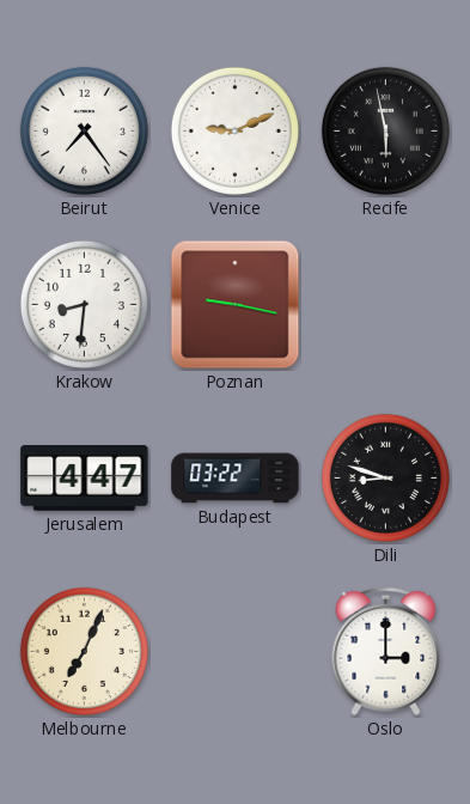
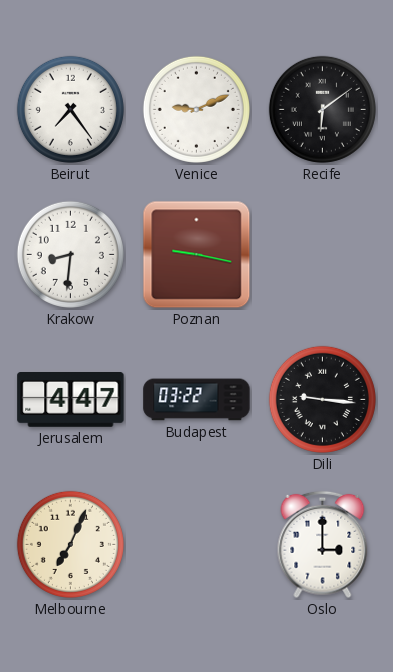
Recife: 5:58 -> 6:09 (322, 109)
Dili: 8:48 -> 9:16 (322, 399)
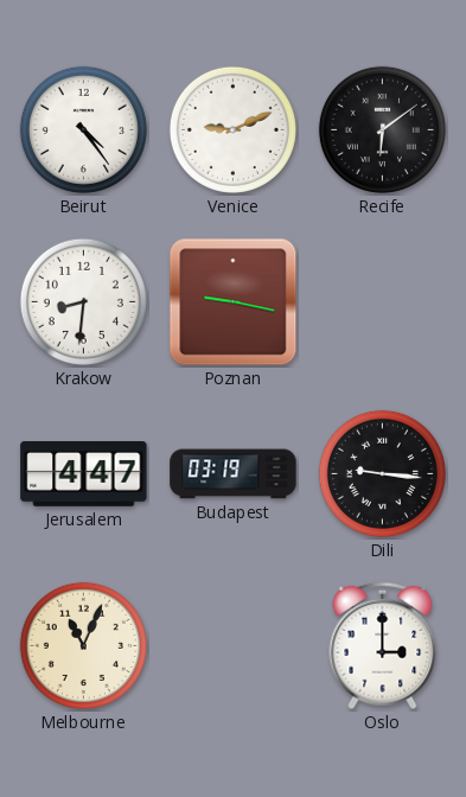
Beirut: 7:24 -> 4:24 (83, 129)
Budapest: 03:22 -> 03:19 (234, 474)
Melbourne: 7:04 -> 11:04 (83, 645)
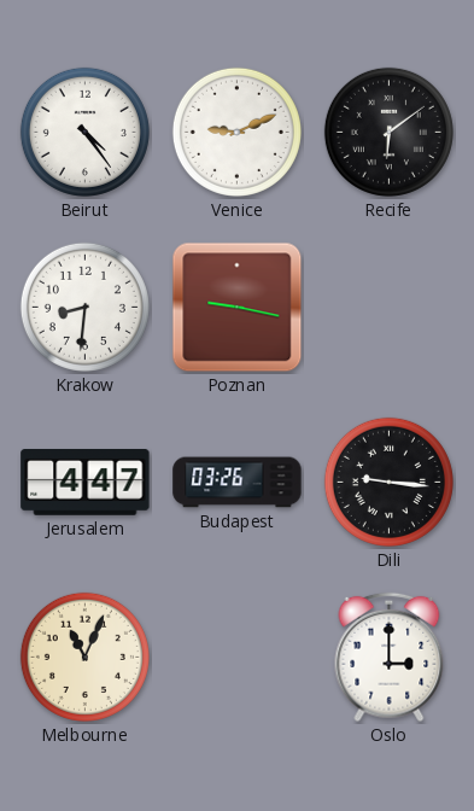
Budapest: 03:19 -> 03:26 (238, 483)
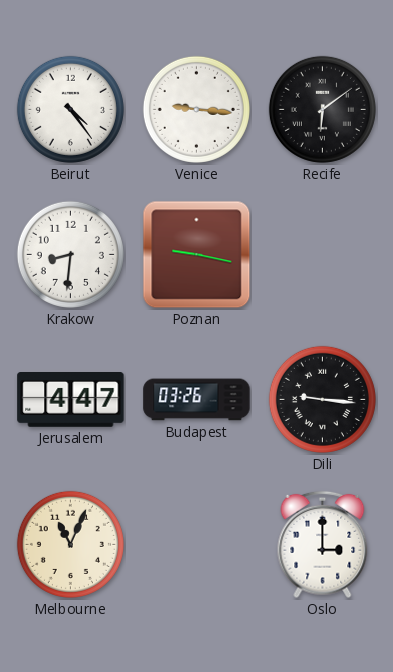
Venice: 9:11 -> 9:16 (196, 109)
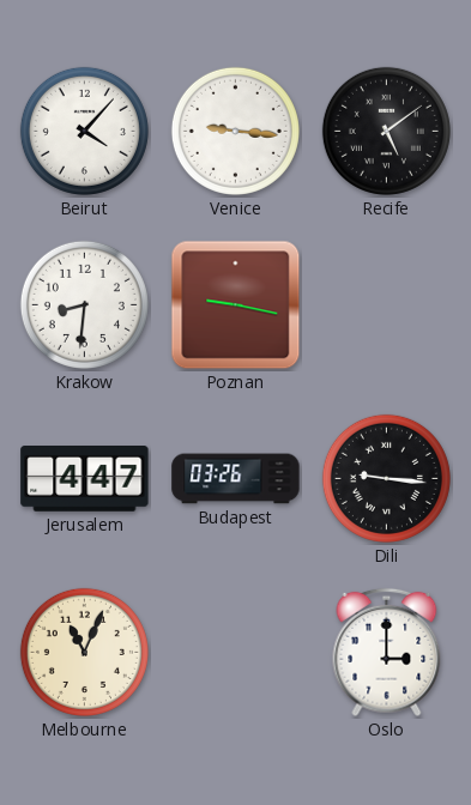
Beirut: 4:24 -> 4:07 (84, 131)
Recife: 6:09 -> 5:09 (386, 131)
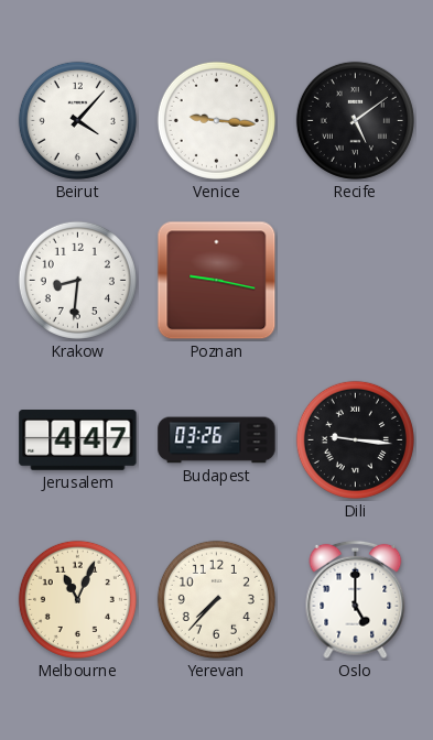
Yerevan: none -> 7:37 (216, 599)
Oslo: 3:00 -> 5:00 (356, 600)
